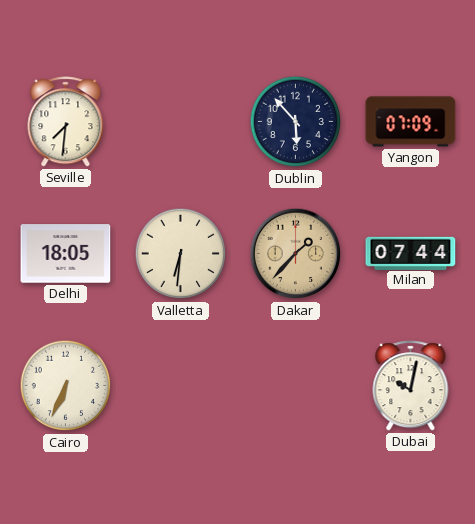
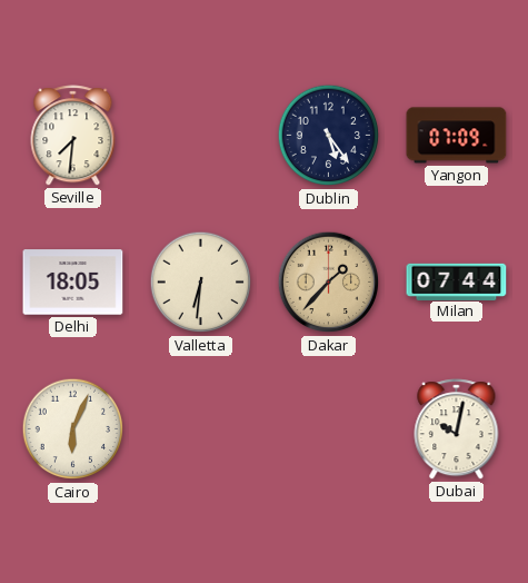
Dublin: 5:53 -> 5:24 (329, 136)
Cairo: 6:34 -> 6:04 (73, 429)
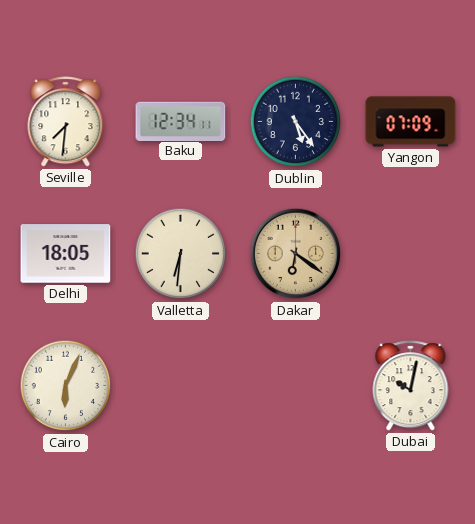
Baku: none -> 12:34 (181, 121)
Dakar: 1:37 -> 6:21 (296, 254)
Milan: 07:44 -> none (457, 281)
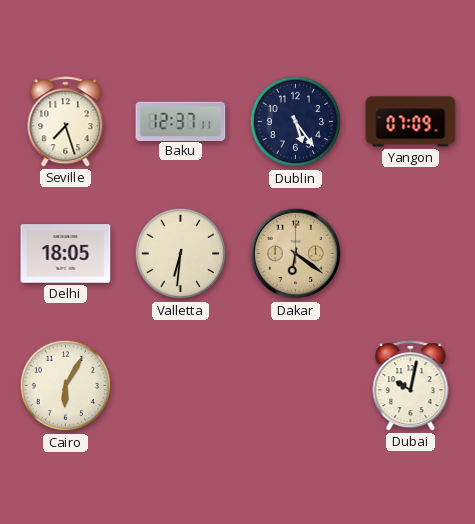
Seville: 7:31 -> 7:27 (66, 122)
Baku: 12:34 -> 12:37 (181, 121)
Cairo: 6:04 -> 6:05 (66, 386)
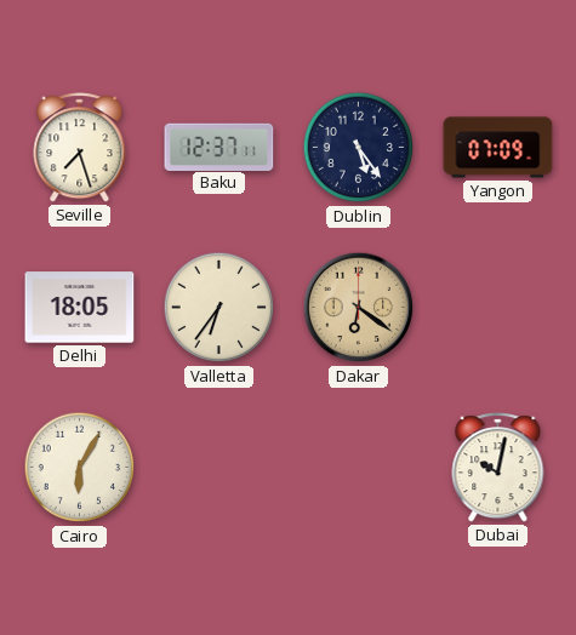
Valletta: 6:31 -> 6:36 (219, 308)
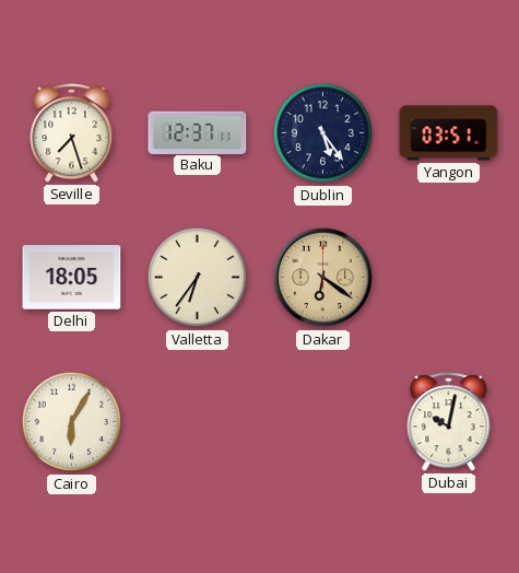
Yangon: 07:09 -> 03:51 (449, 133)
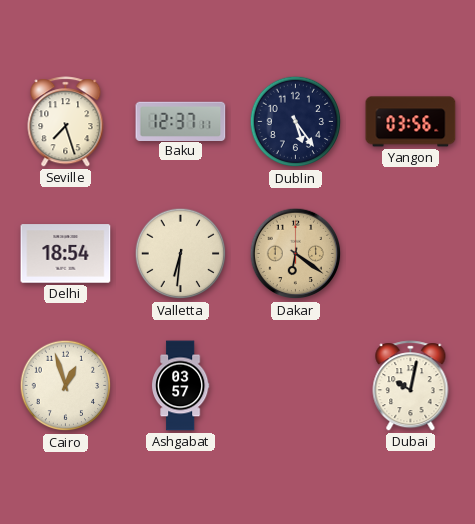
Yangon: 03:51 -> 03:56 (411, 122)
Delhi: 18:05 -> 18:54 (66, 254)
Valletta: 6:36 -> 6:31 (181, 254)
Cairo: 6:05 -> 12:57 (66, 386)
Ashgabat: none -> 03:57 (180, 386)
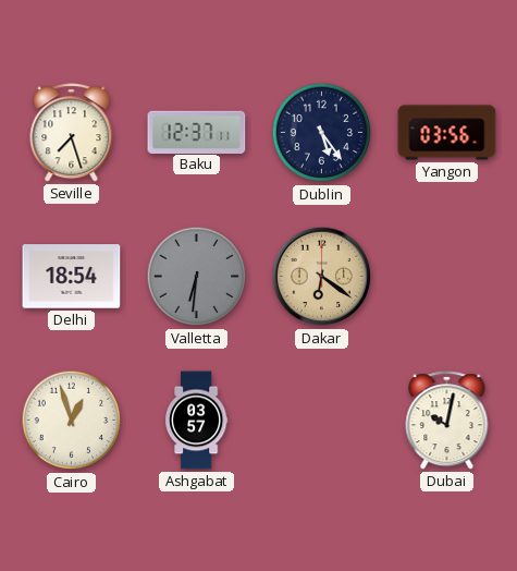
Valletta dial: cream -> grey (197, 277)
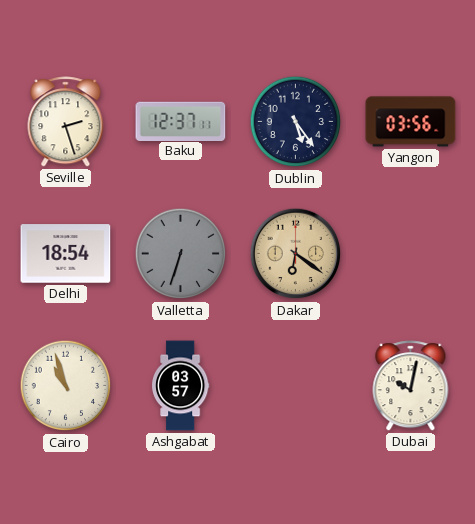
Seville: 7:27 -> 2:27 (66, 122)
Valletta: 6:31 -> 6:33 (181, 254)
Cairo: 12:57 -> 10:57 (66, 386)
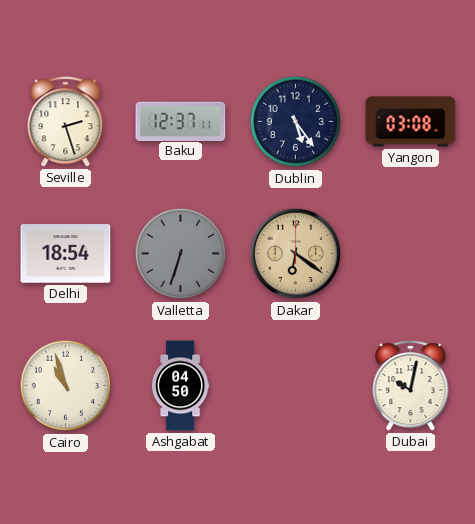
Yangon: 03:56 -> 03:08 (411, 122)
Ashgabat: 03:57 -> 04:50 (180, 386)
